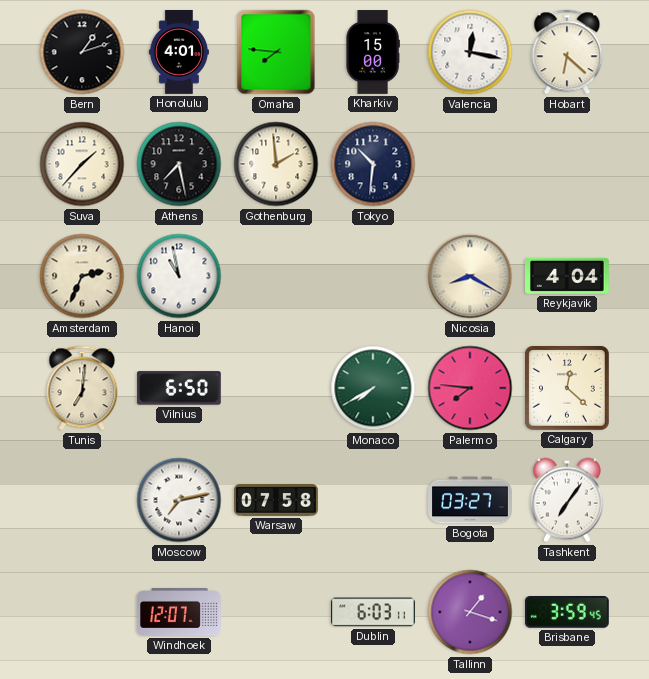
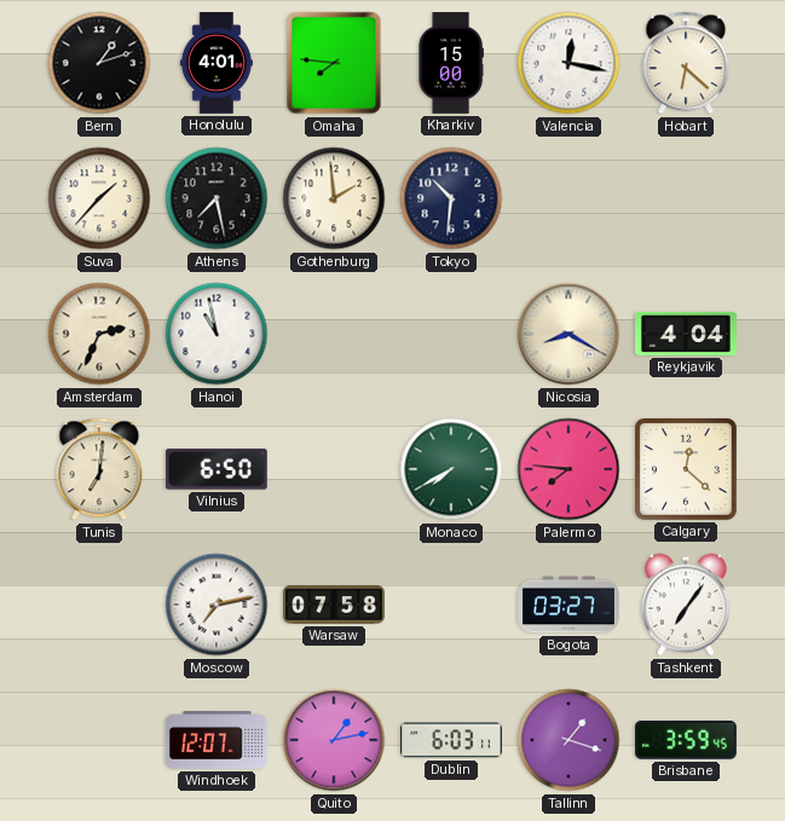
Quito: none -> 1:13 (334, 740)
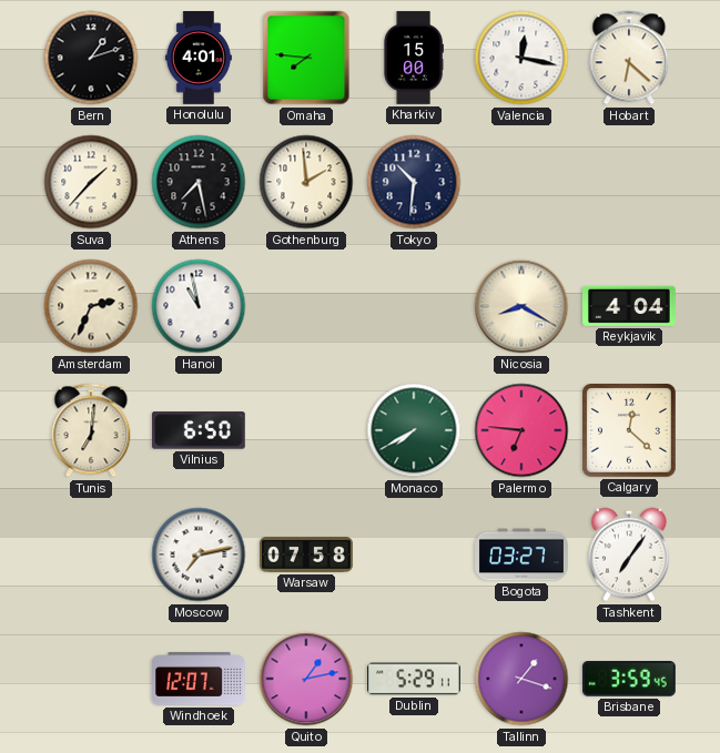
Palermo: 7:46 -> 6:46 (521, 430)
Dublin: 6:03 -> 5:29 (415, 679)
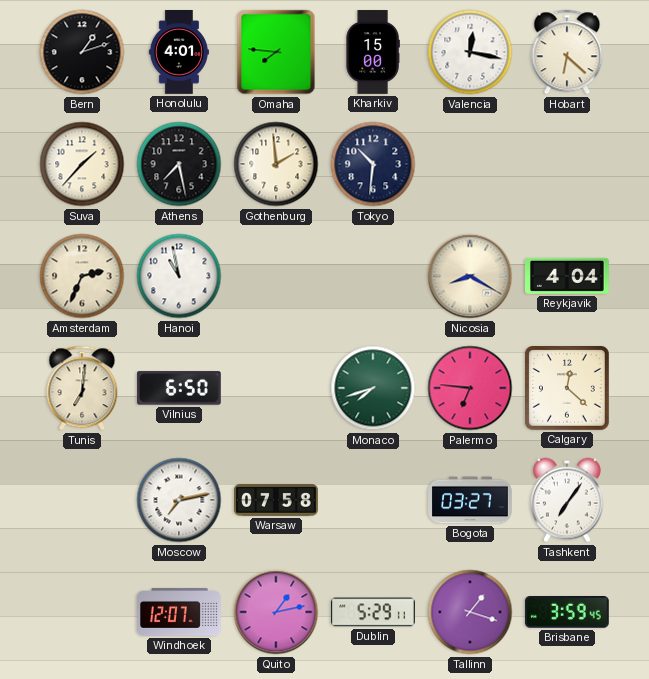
Monaco: 7:40 -> 7:42 (373, 388)
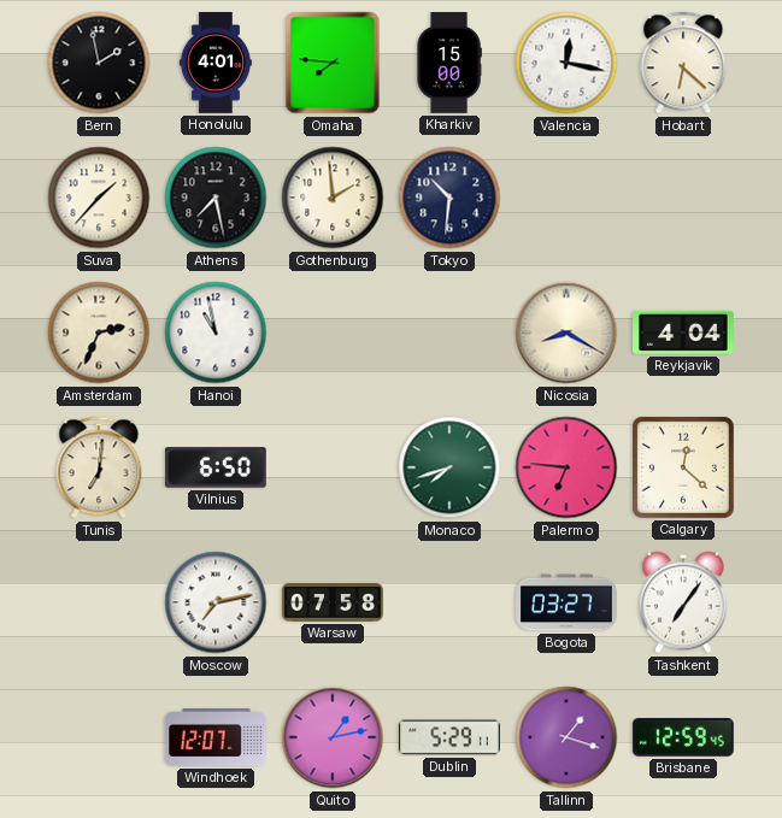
Bern: 1:12 -> 1:58 (99, 63)
Brisbane: 3:59 -> 12:59 (683, 738)
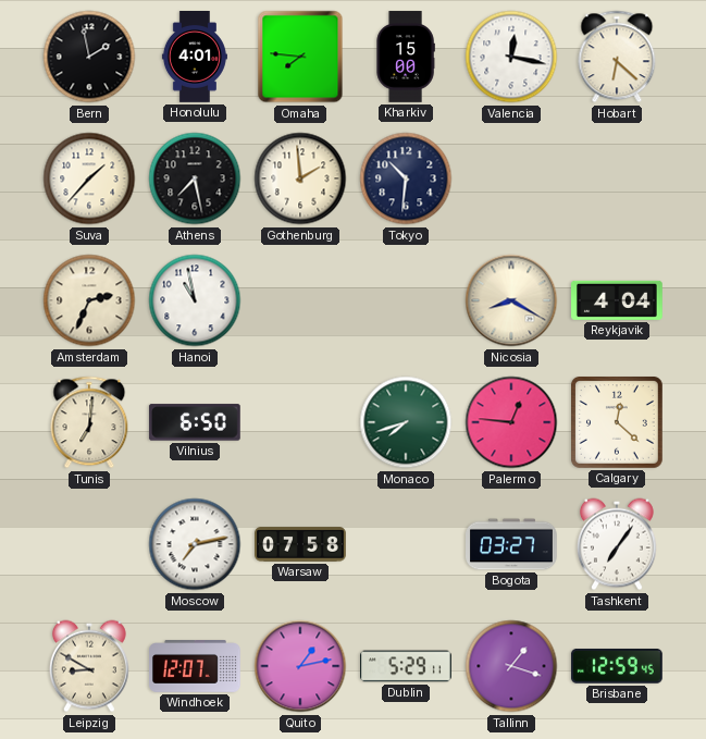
Palermo: 6:46 -> 12:46 (511, 422)
Leipzig: none -> 8:50 (89, 666)
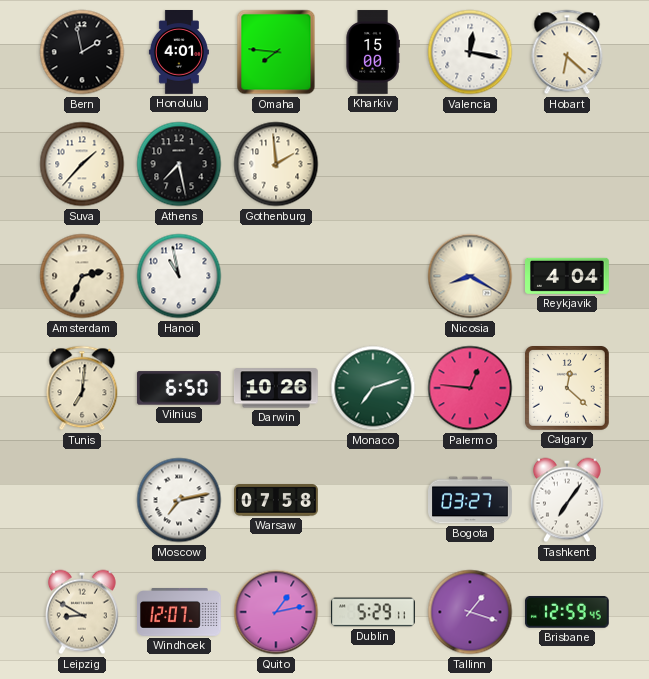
Tokyo: 10:31 -> none (406, 178)
Darwin: none -> 10:26 (276, 388)
Monaco: 7:42 -> 7:12 (373, 388)
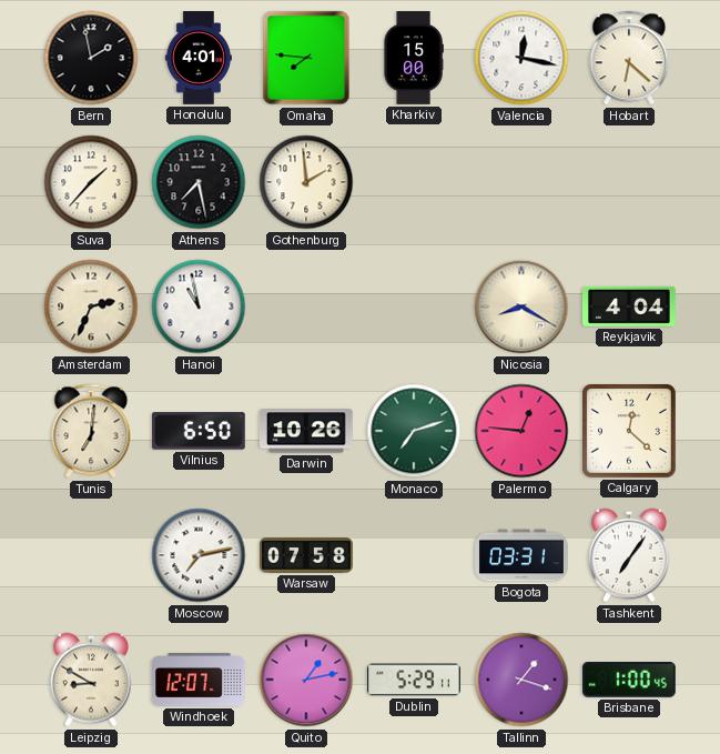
Bogota: 03:27 -> 03:31 (523, 555)
Brisbane: 12:59 -> 1:00 (629, 681)
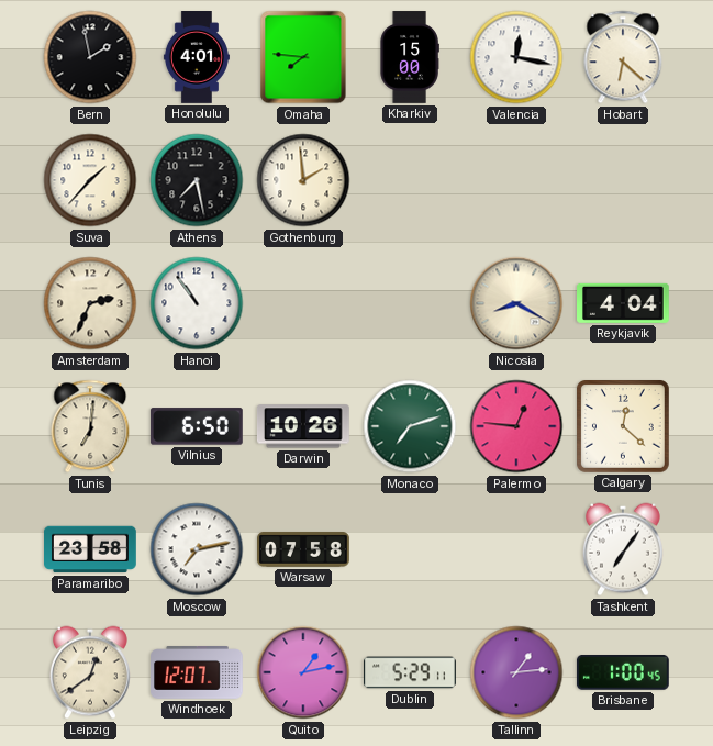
Hanoi: 10:58 -> 10:54 (197, 303)
Paramaribo: none -> 23:58 (91, 549)
Bogota: 03:31 -> none (523, 555)
Leipzig: 8:50 -> 12:39 (90, 672)
Tallinn: 1:18 -> 1:14 (516, 672)
